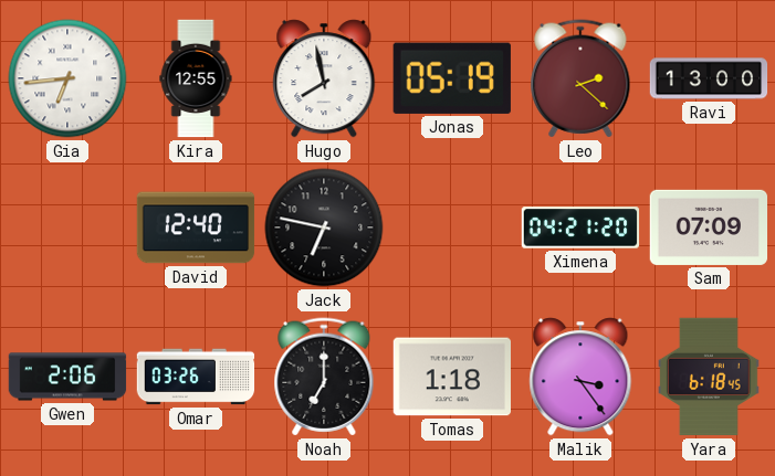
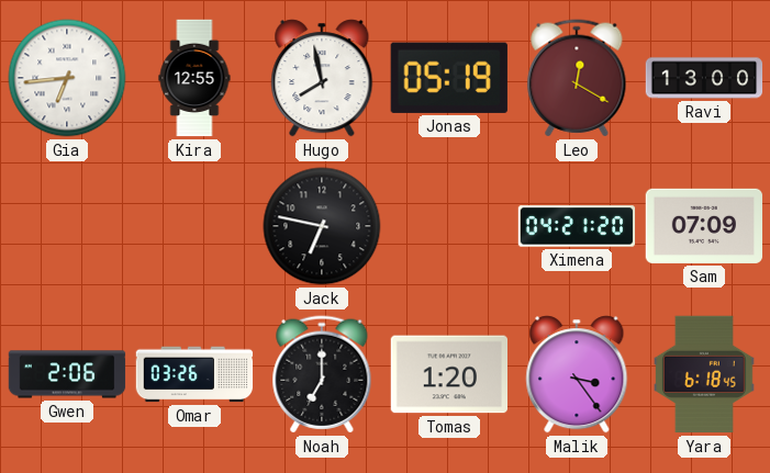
Leo: 2:22 -> 12:20 (577, 78)
David: 12:40 -> none (196, 228)
Tomas: 1:18 -> 1:20 (448, 374)
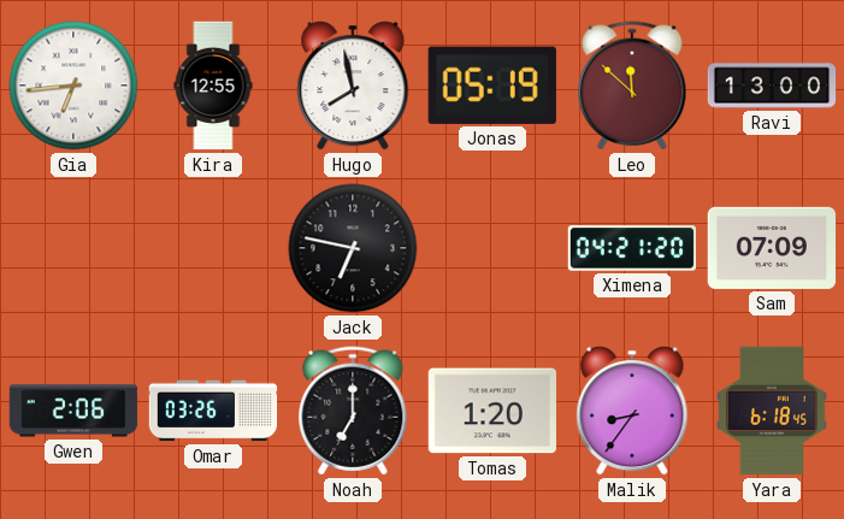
Leo: 12:20 -> 11:52 (632, 85)
Malik: 3:24 -> 8:36 (632, 411)
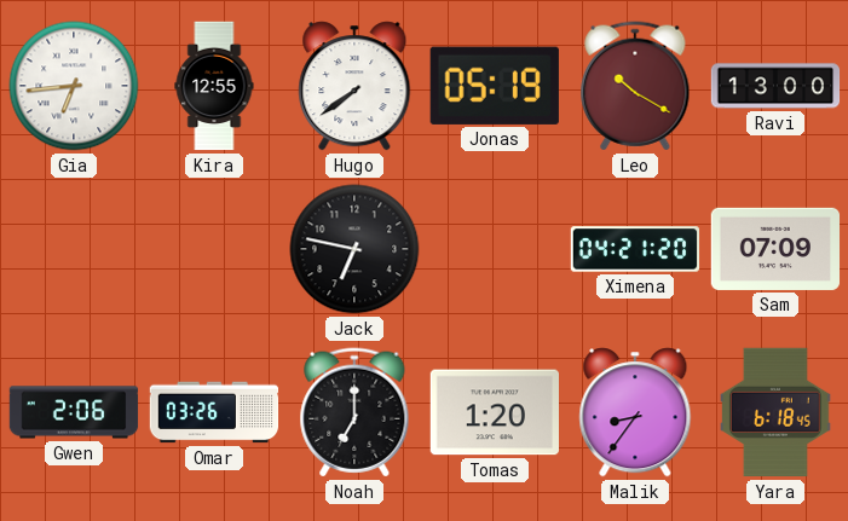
Hugo: 7:58 -> 7:39 (354, 86)
Leo: 11:52 -> 10:20 (635, 86)
